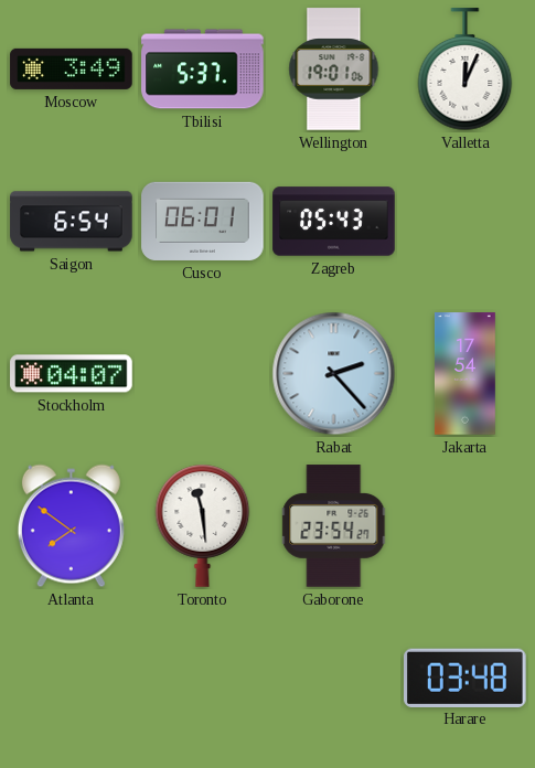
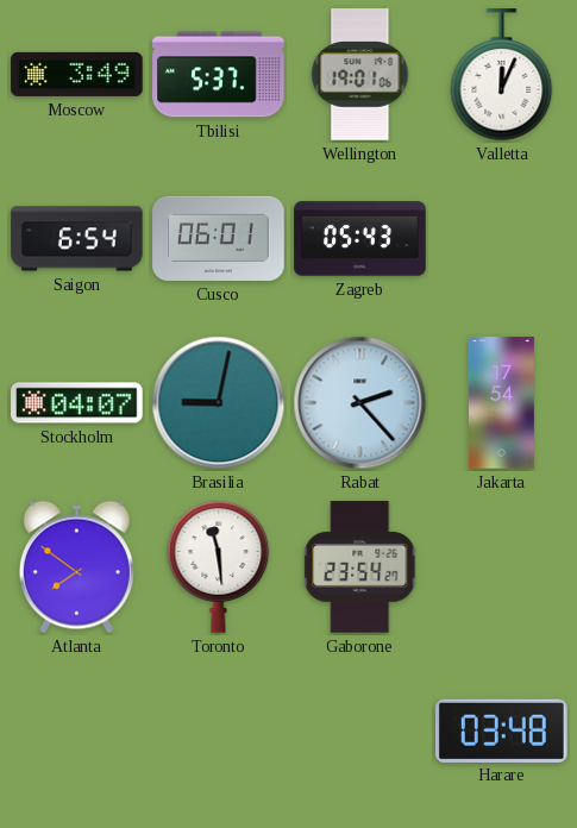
Brasilia: none -> 9:02 (219, 403)
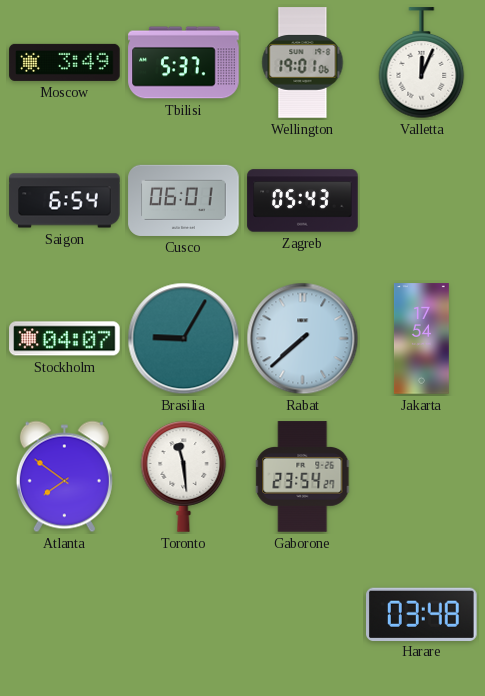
Brasilia: 9:02 -> 9:05 (184, 339)
Rabat: 2:23 -> 7:38 (303, 339)
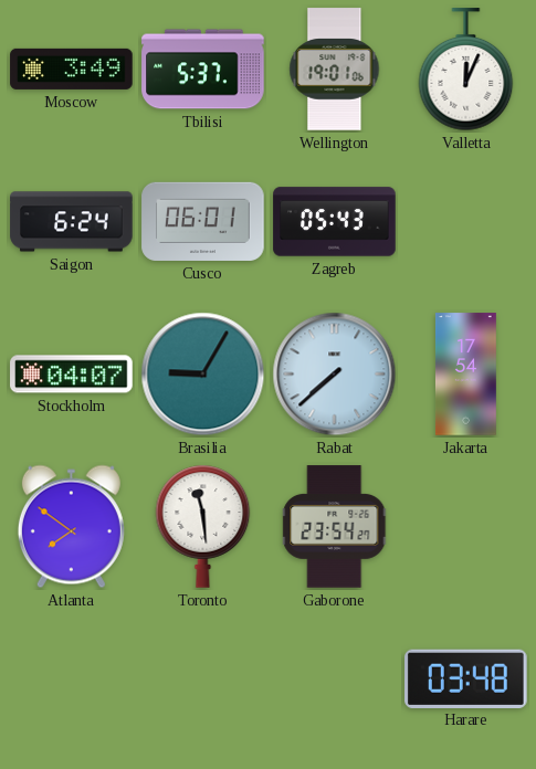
Saigon: 6:54 -> 6:24 (72, 222)
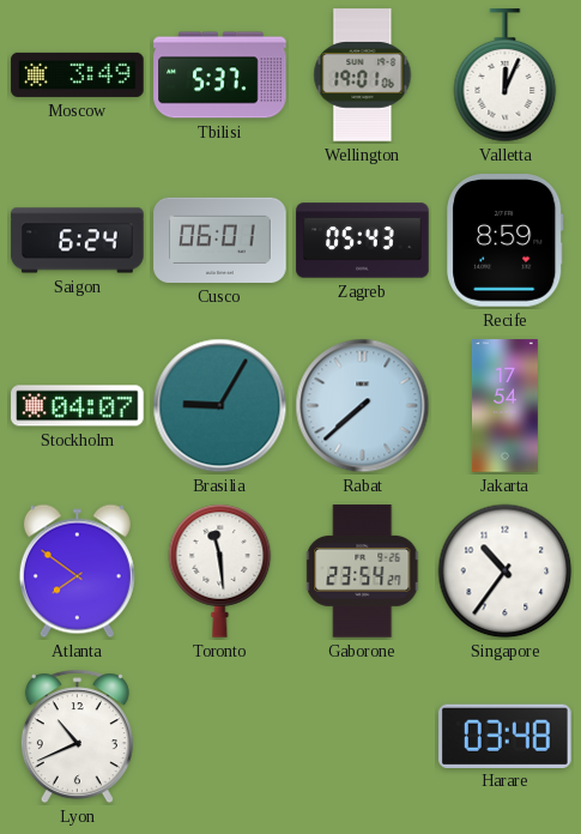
Recife: none -> 8:59 (506, 241)
Singapore: none -> 10:36 (506, 572)
Lyon: none -> 10:41 (77, 737)
